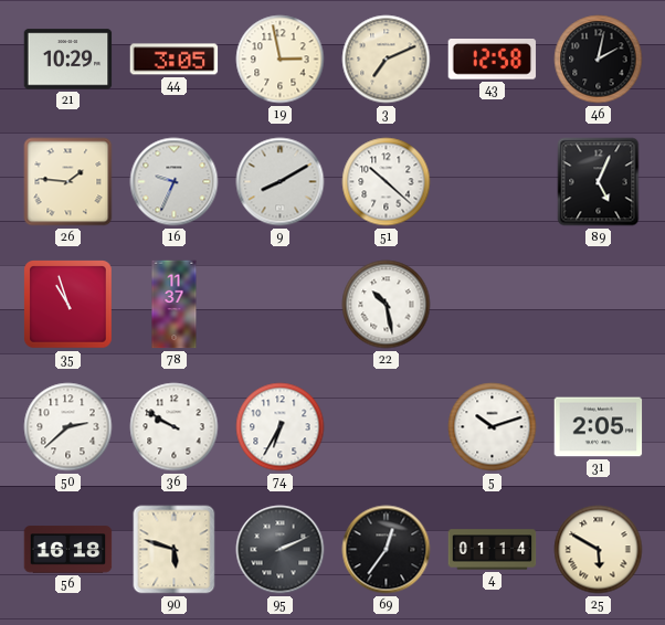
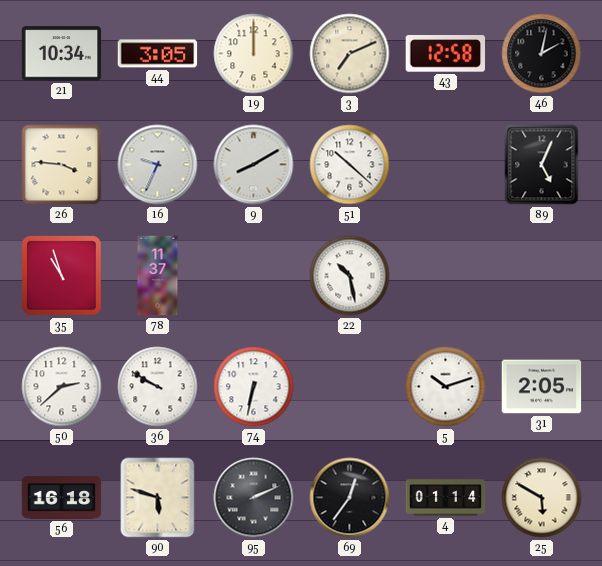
21: 10:29 -> 10:34 (62, 54)
19: 2:58 -> 12:00 (254, 54)
26: 1:46 -> 3:46 (62, 165)
74: 6:35 -> 6:32 (254, 387)
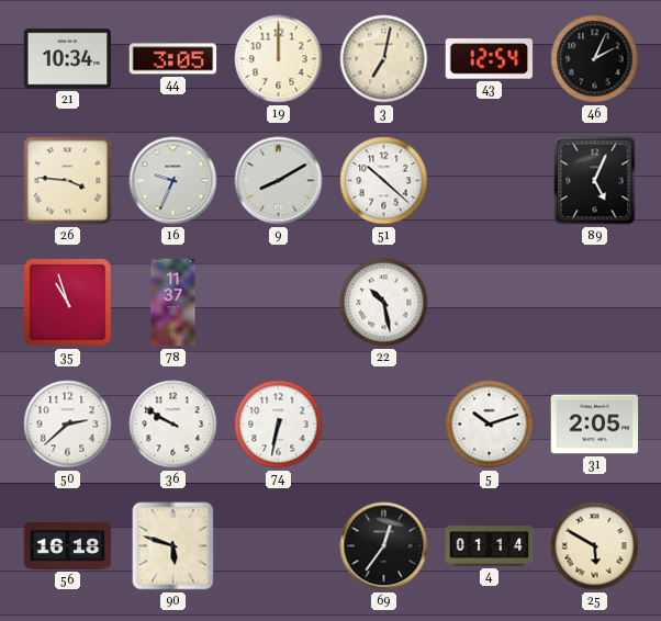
3: 7:11 -> 7:02 (384, 59)
43: 12:58 -> 12:54 (490, 59)
46: 2:02 -> 2:04 (595, 59)
95: 2:11 -> none (254, 498)
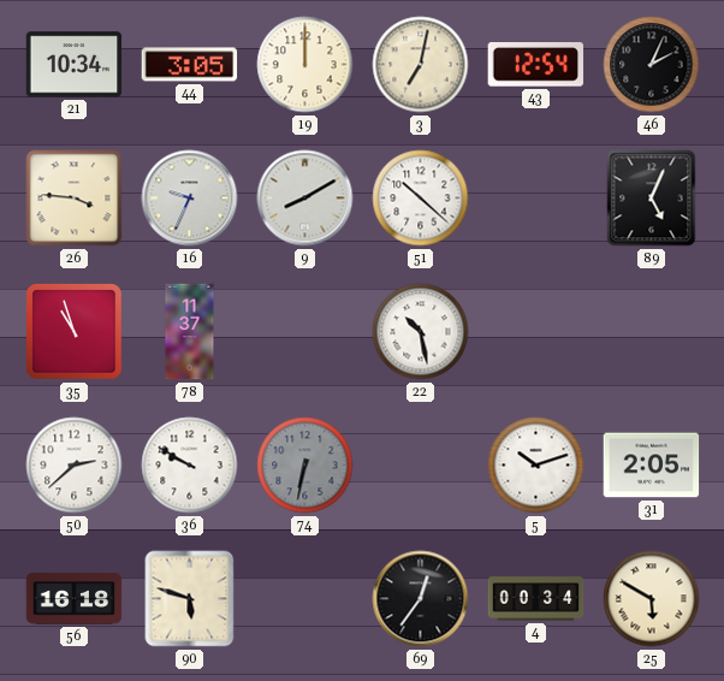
74 dial: white -> grey (305, 466)
4: 01:14 -> 00:34 (536, 599)
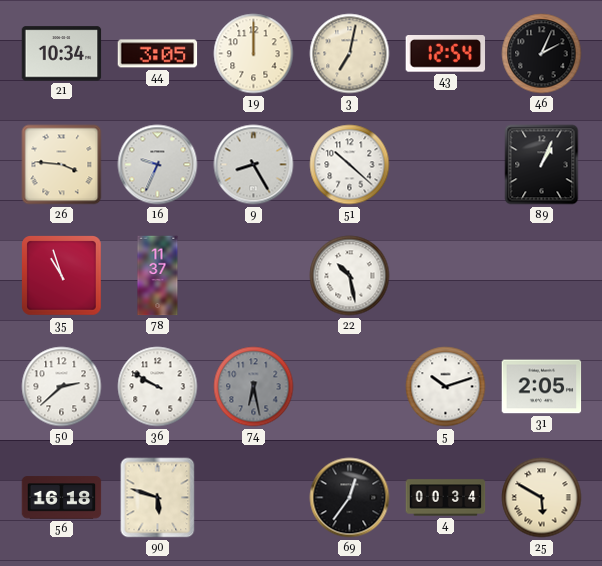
9: 8:10 -> 8:25 (254, 165)
89: 5:04 -> 1:04 (542, 165)
74: 6:32 -> 6:28 (254, 387)
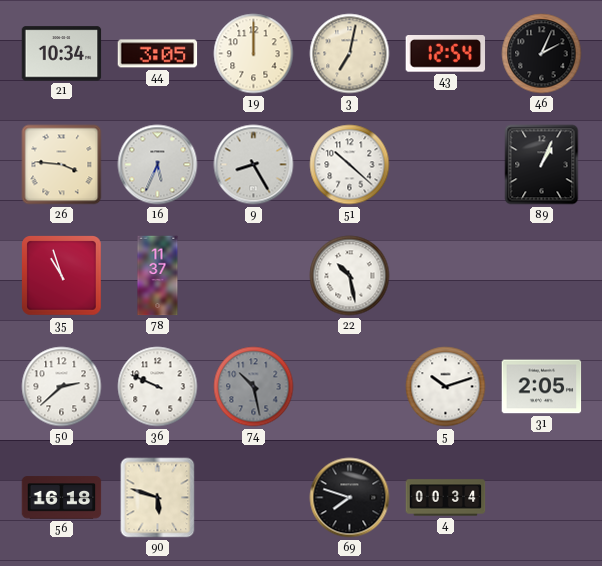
16: 9:34 -> 5:34 (158, 165)
36: 9:50 -> 9:49 (158, 387)
74: 6:28 -> 10:28 (254, 387)
69: 12:36 -> 7:48 (350, 498)
25: 5:50 -> none (542, 498)
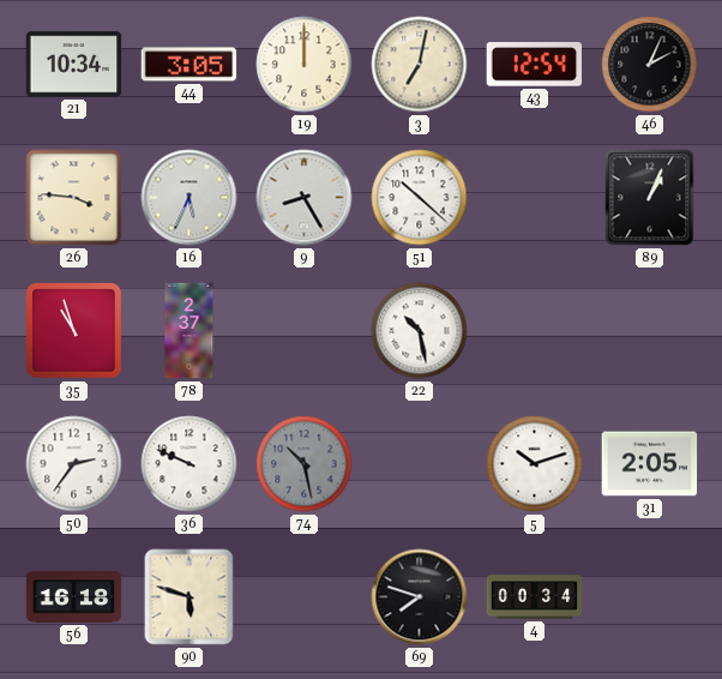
78: 11:37 -> 2:37 (189, 331)
50: 2:38 -> 2:36 (74, 464)
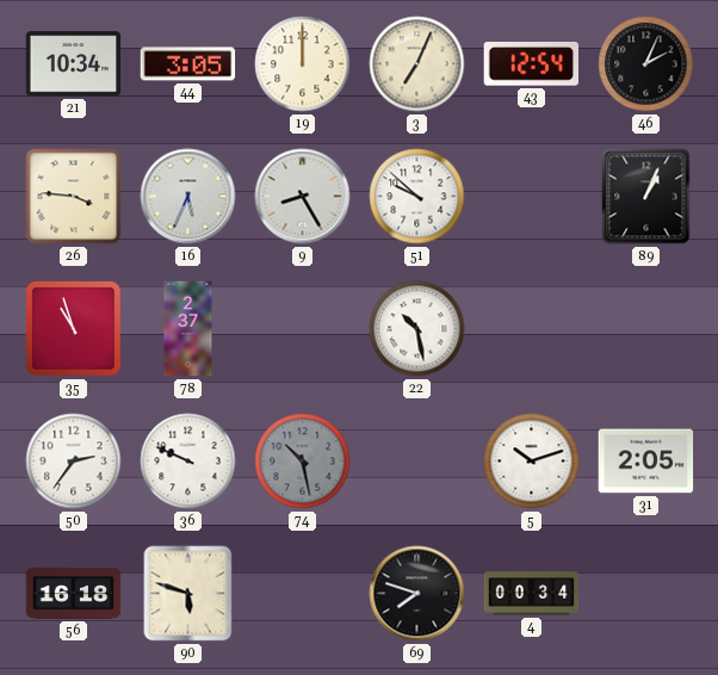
3: 7:02 -> 7:04 (417, 64)
51: 10:22 -> 9:52 (417, 197)
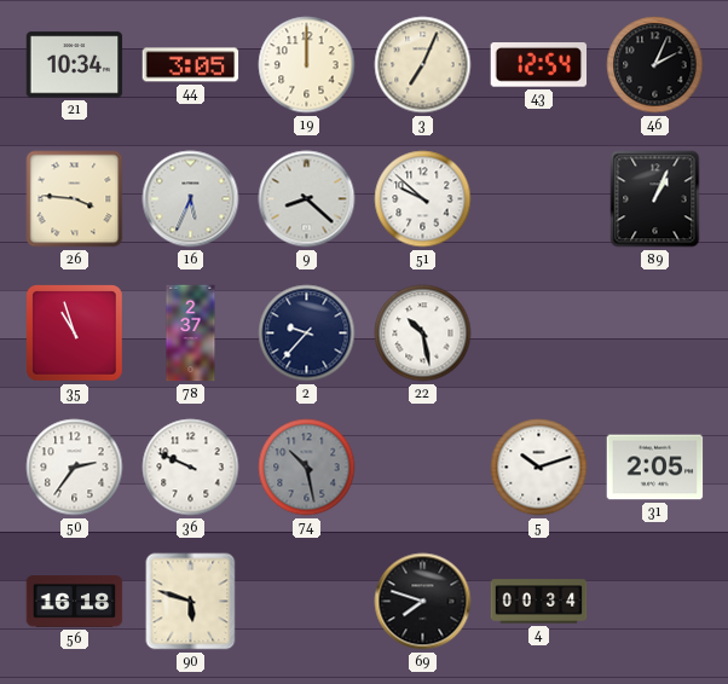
9: 8:25 -> 8:22 (307, 199)
2: none -> 9:37 (307, 334)
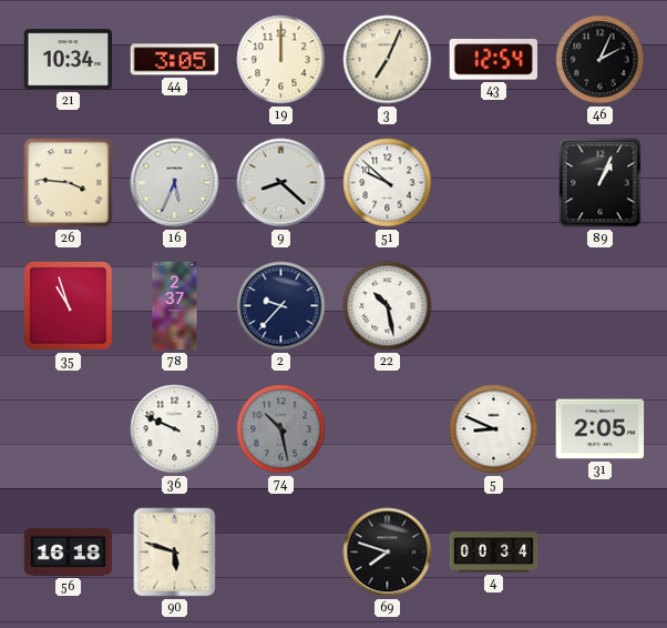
50: 2:36 -> none (75, 468)
5: 10:12 -> 8:49 (494, 429)
